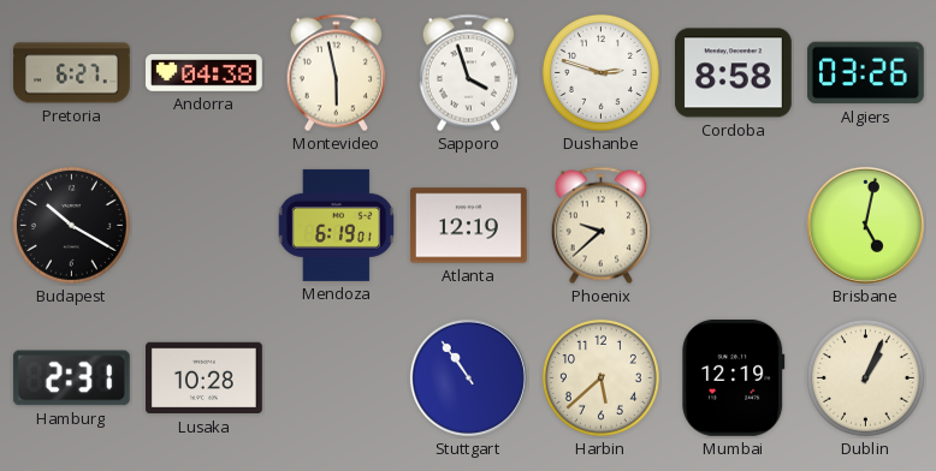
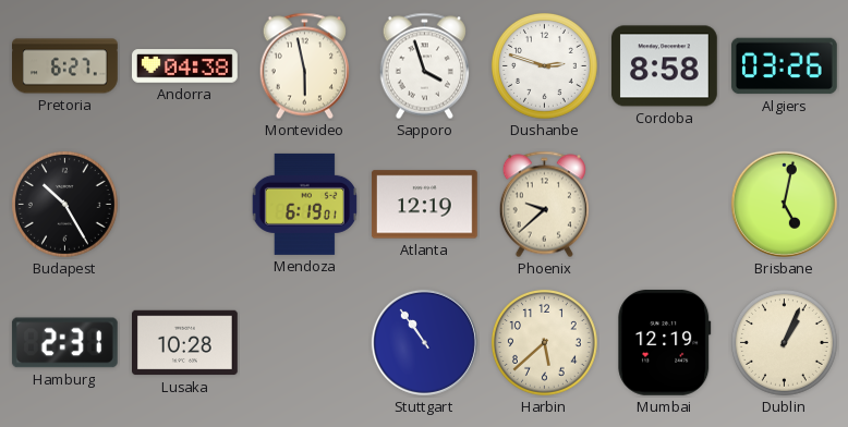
Budapest: 10:20 -> 10:25 (64, 204)
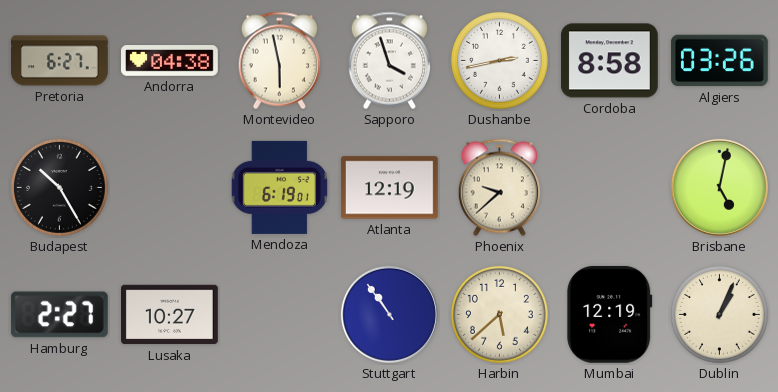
Dushanbe: 2:48 -> 2:43 (499, 60)
Hamburg: 2:31 -> 2:27 (59, 315)
Lusaka: 10:28 -> 10:27 (170, 315)
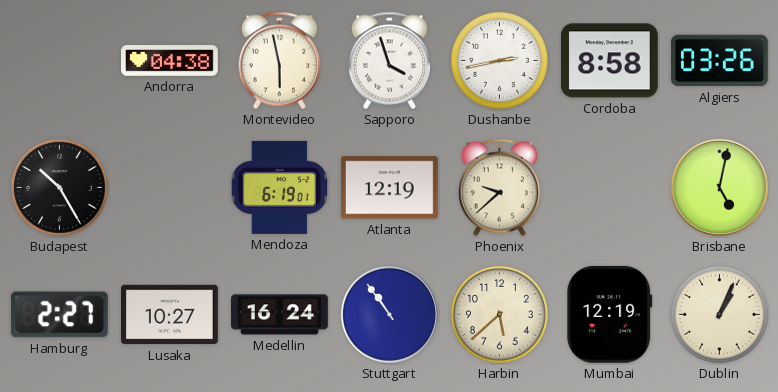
Pretoria: 6:27 -> none (60, 61)
Medellin: none -> 16:24 (280, 315)
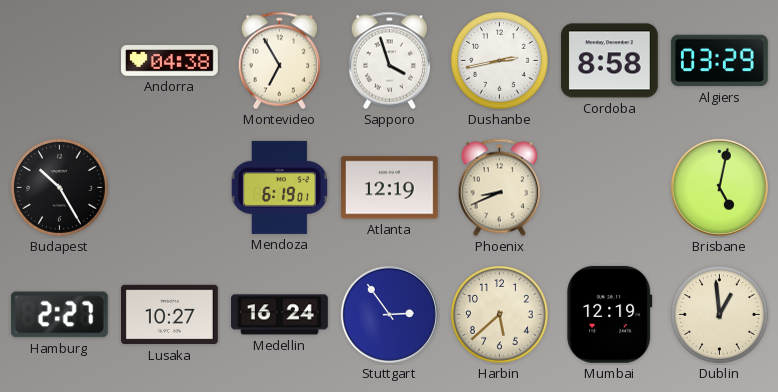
Montevideo: 5:58 -> 6:55 (279, 61)
Algiers: 03:26 -> 03:29 (719, 61)
Phoenix: 9:38 -> 8:41 (499, 188)
Stuttgart: 10:54 -> 2:54 (389, 314)
Dublin: 1:04 -> 12:59 (719, 314)
